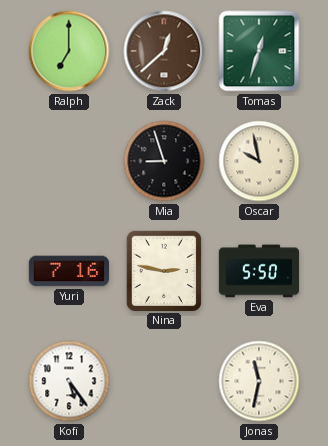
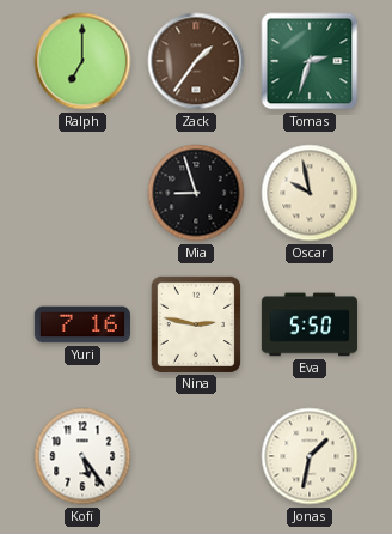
Zack: 12:38 -> 1:36 (196, 61)
Tomas: 12:33 -> 2:33 (310, 61)
Jonas: 11:32 -> 1:32 (310, 456)
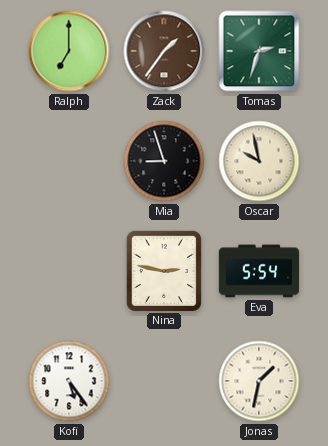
Yuri: 7:16 -> none (81, 324)
Eva: 5:50 -> 5:54 (259, 271)
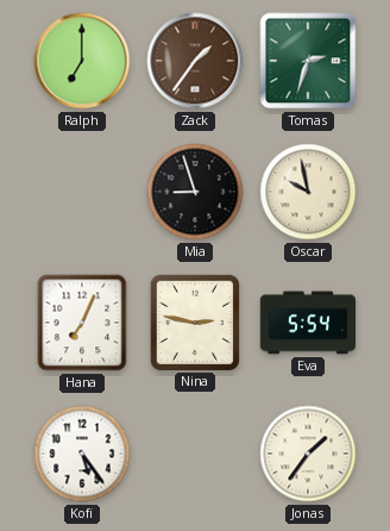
Hana: none -> 7:04 (82, 323)
Jonas: 1:32 -> 1:36 (308, 454)
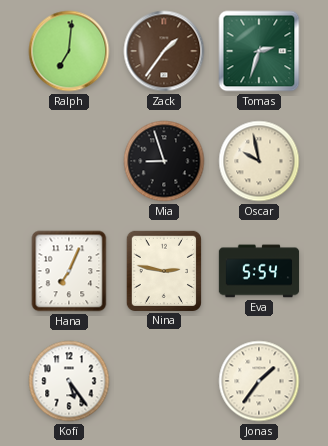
Ralph: 7:00 -> 7:01 (69, 51)
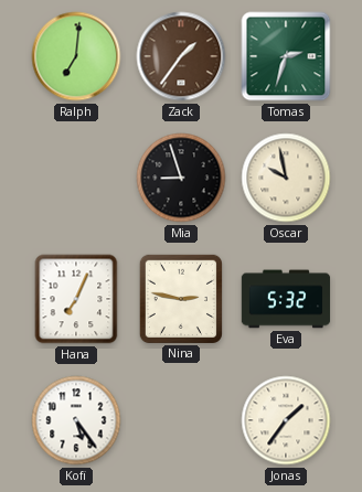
Eva: 5:54 -> 5:32 (286, 299)
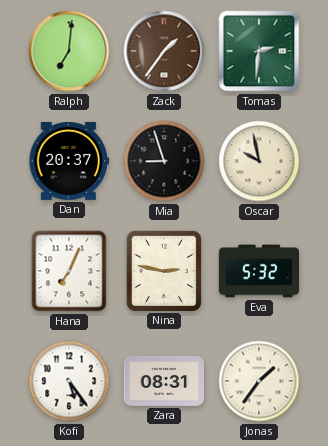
Tomas: 2:33 -> 2:31 (259, 51)
Dan: none -> 20:37 (68, 161)
Zara: none -> 08:31 (163, 382)
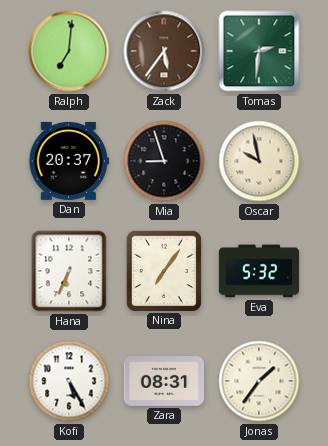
Zack: 1:36 -> 5:36 (164, 51)
Hana: 7:04 -> 6:34 (69, 271)
Nina: 2:47 -> 7:06 (163, 270)
Kofi: 5:24 -> 5:25 (69, 381)
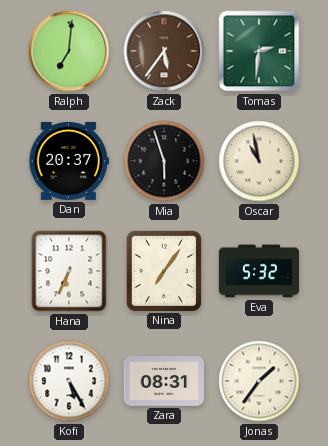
Mia: 8:57 -> 5:57 (164, 161)
Oscar: 9:58 -> 10:58 (259, 161)
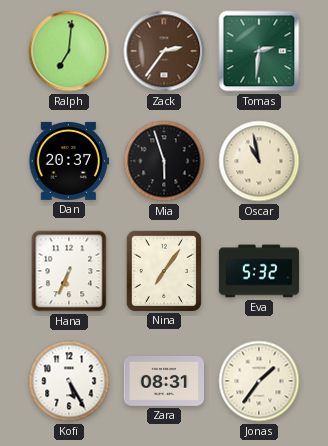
Zack: 5:36 -> 2:36 (164, 51)
